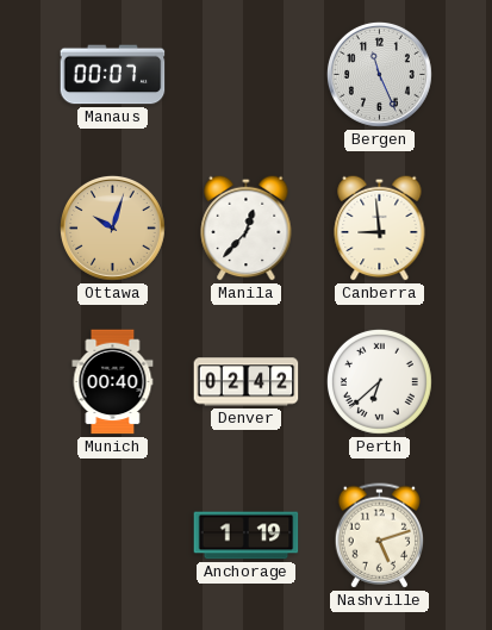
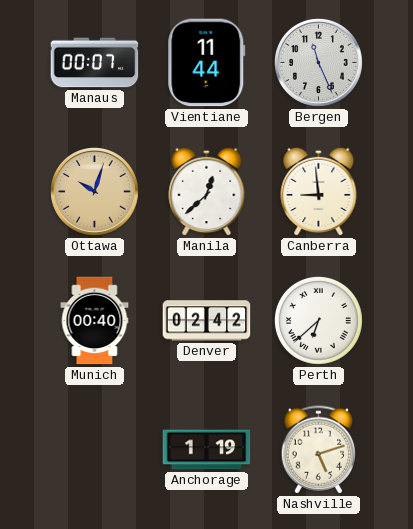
Vientiane: none -> 11:44 (207, 63)
Manila: 12:37 -> 12:38 (207, 191)
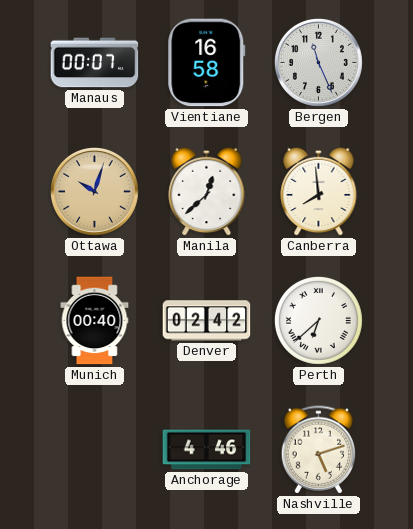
Vientiane: 11:44 -> 16:58 (207, 63)
Canberra: 8:59 -> 7:59 (319, 191)
Anchorage: 1:19 -> 4:46 (207, 450)
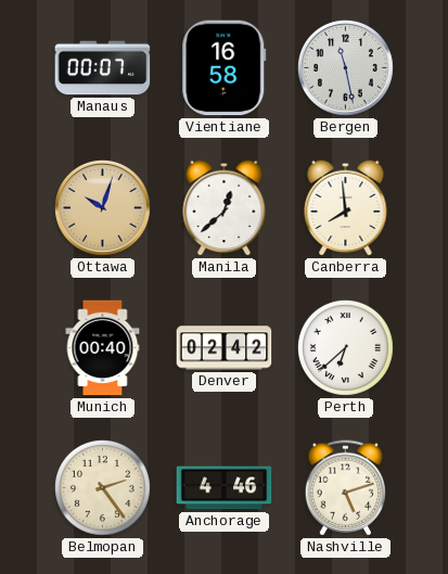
Bergen: 11:26 -> 11:28 (345, 67)
Belmopan: none -> 2:24 (102, 487)
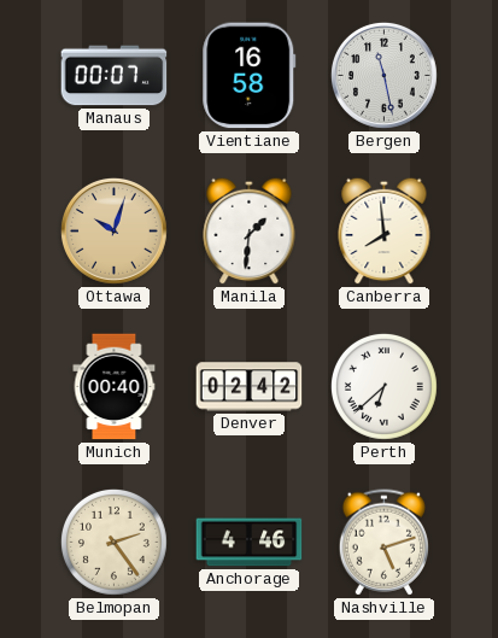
Manila: 12:38 -> 1:31 (250, 230)
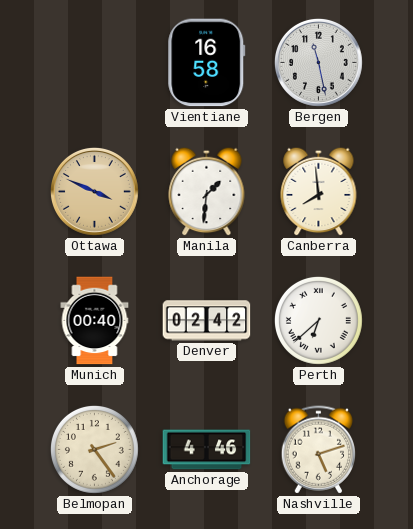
Manaus: 00:07 -> none (115, 76)
Ottawa: 10:03 -> 3:49 (94, 191)
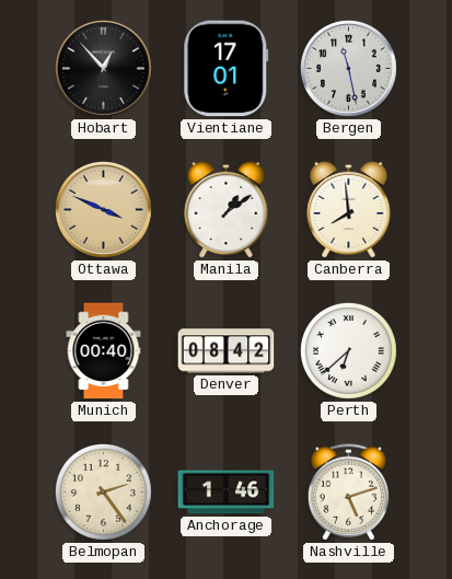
Hobart: none -> 12:53 (103, 68)
Vientiane: 16:58 -> 17:01 (227, 69)
Manila: 1:31 -> 1:09 (227, 209)
Denver: 02:42 -> 08:42 (227, 351)
Anchorage: 4:46 -> 1:46 (227, 493)
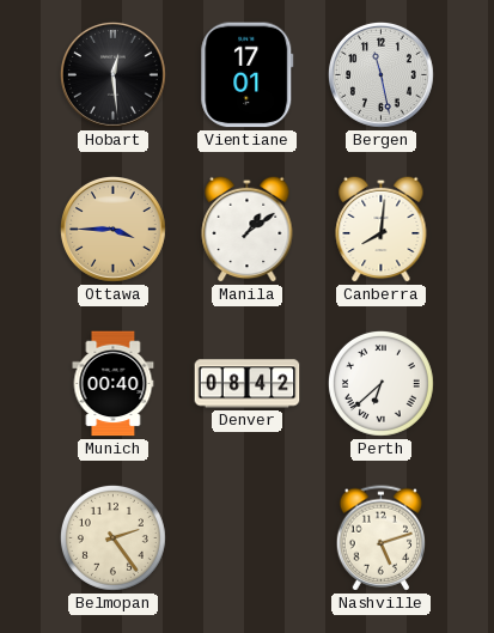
Hobart: 12:53 -> 12:29 (112, 74)
Ottawa: 3:49 -> 3:45 (112, 229)
Canberra: 7:59 -> 8:01 (382, 229)
Anchorage: 1:46 -> none (227, 493)
